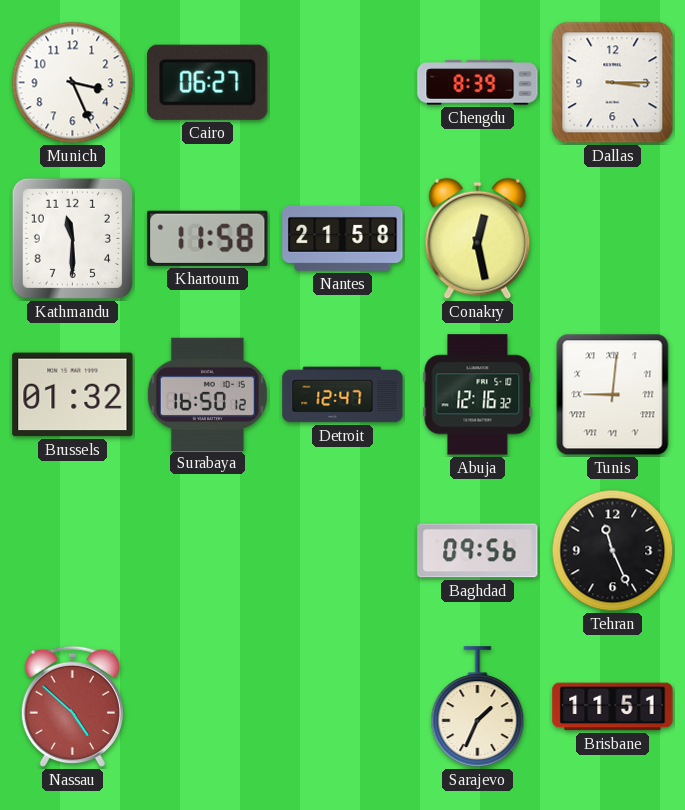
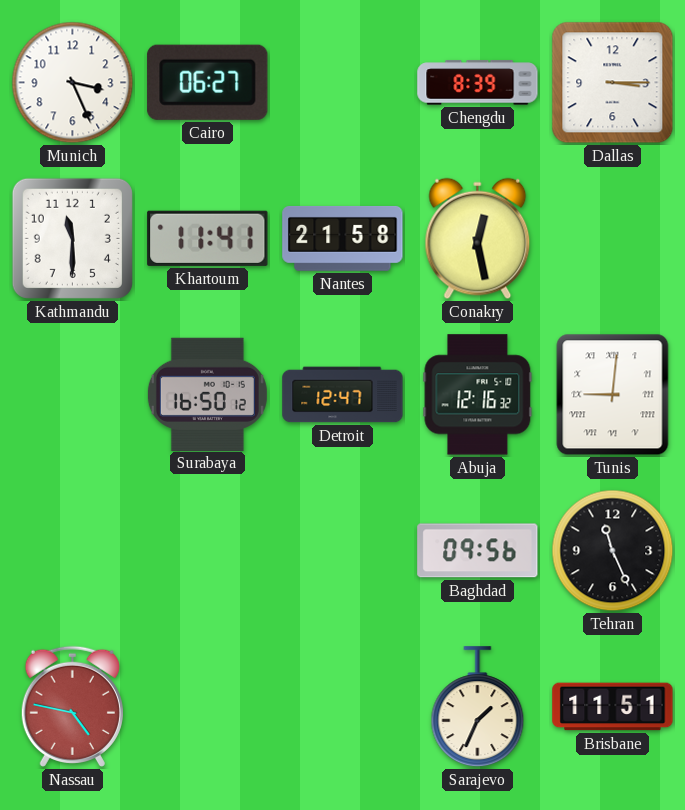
Khartoum: 11:58 -> 11:41 (208, 238)
Brussels: 01:32 -> none (73, 395)
Nassau: 4:52 -> 4:47 (72, 706)
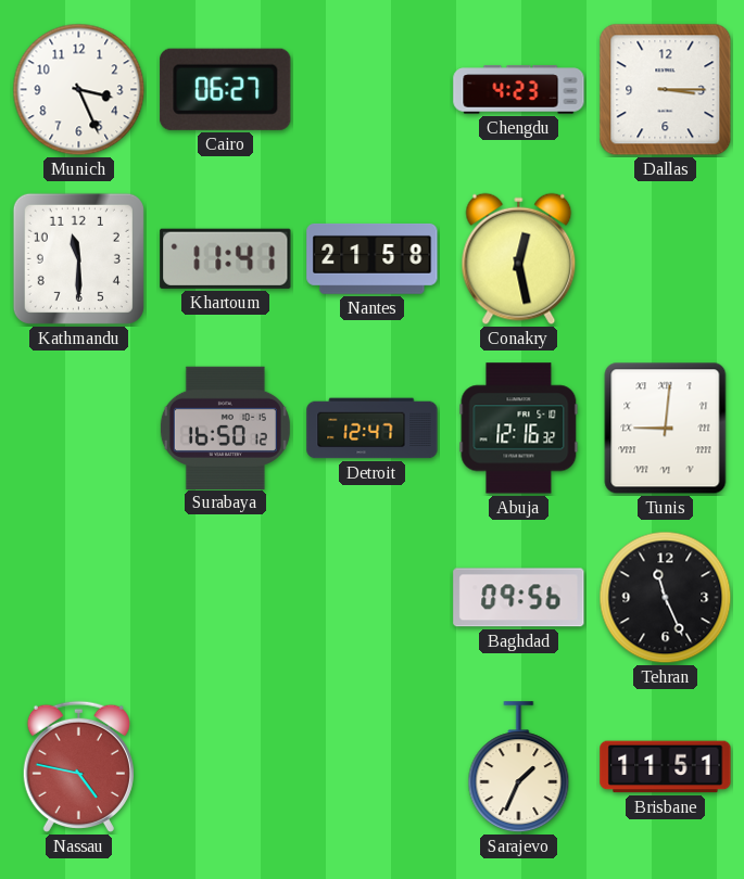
Chengdu: 8:39 -> 4:23 (519, 90)
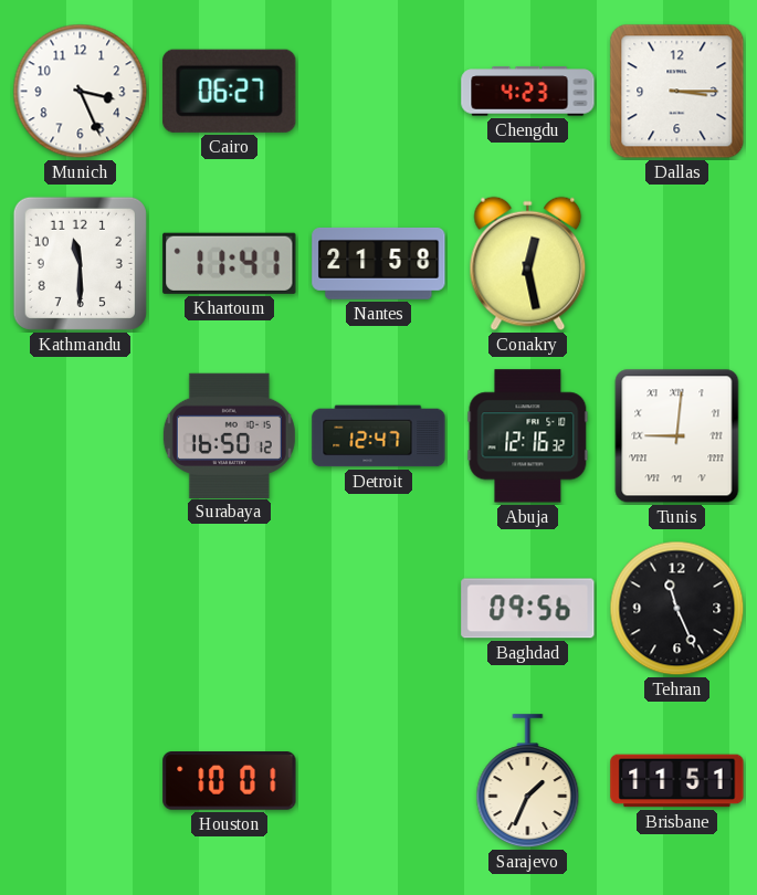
Nassau: 4:47 -> none (78, 766)
Houston: none -> 10:01 (230, 781)
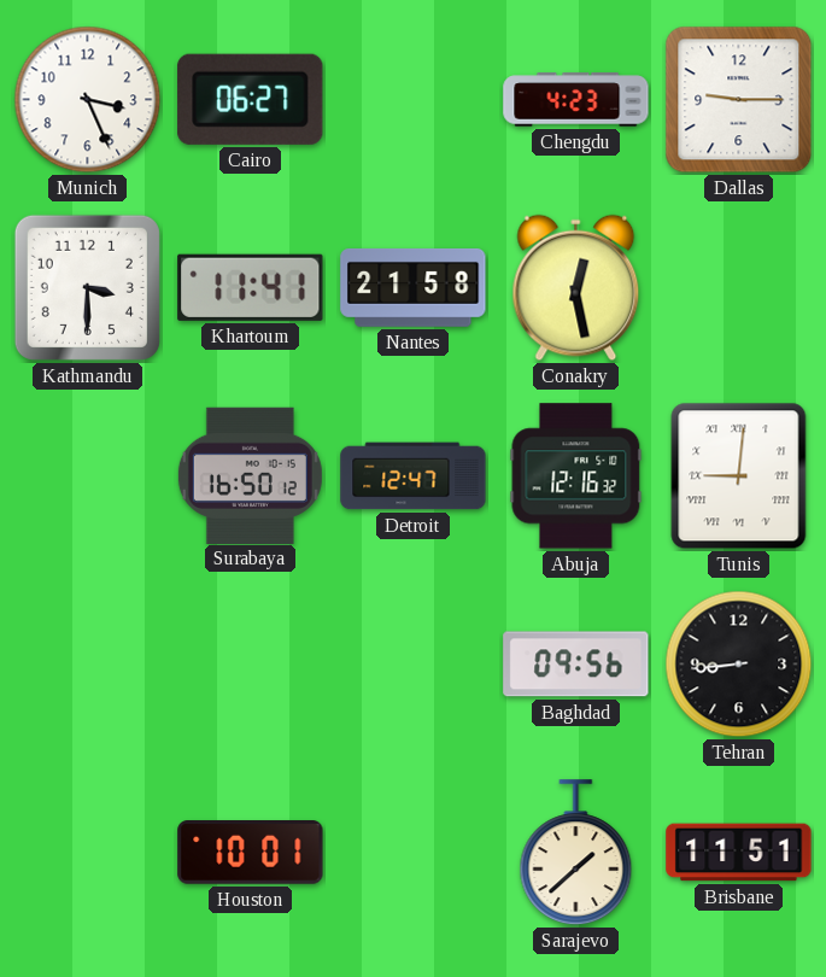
Dallas: 3:15 -> 9:15 (739, 100)
Kathmandu: 11:30 -> 3:30 (87, 287)
Tehran: 11:26 -> 8:44 (739, 665)
Sarajevo: 1:34 -> 1:38 (576, 853)
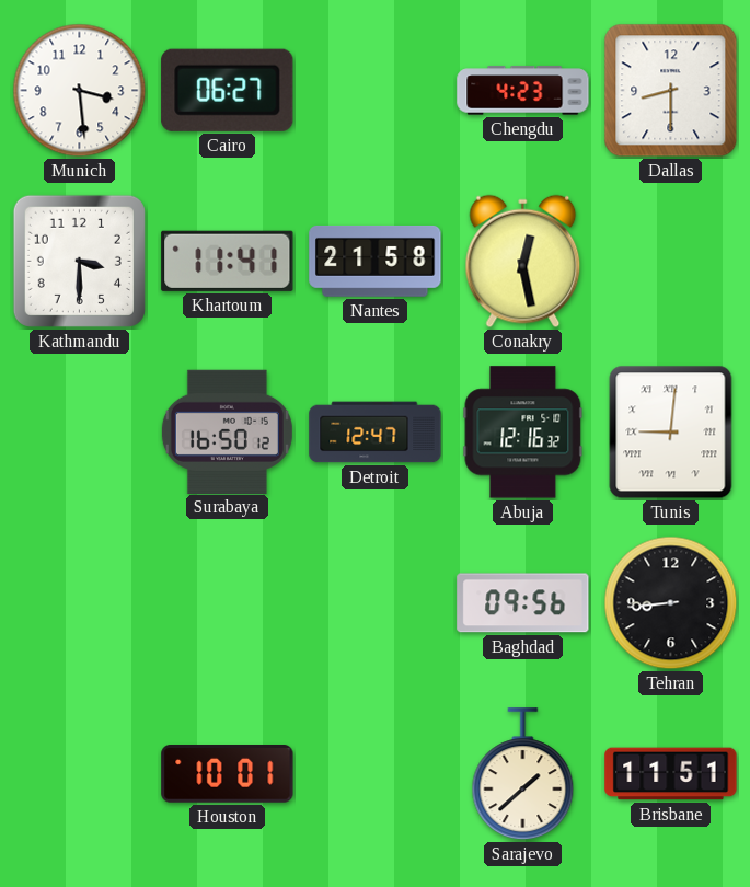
Munich: 3:26 -> 3:29 (80, 91)
Dallas: 9:15 -> 8:30 (671, 91)
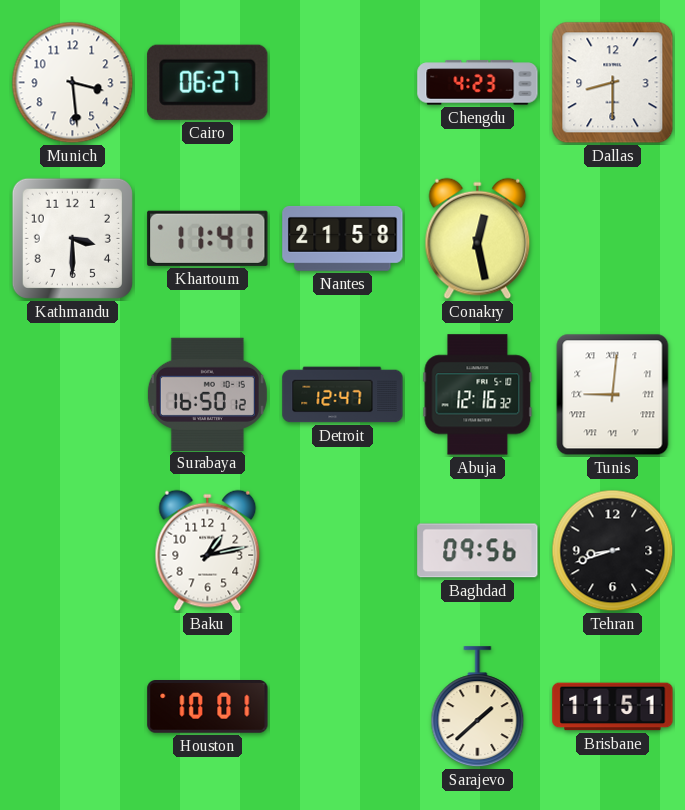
Baku: none -> 1:13 (208, 551)
Tehran: 8:44 -> 8:42 (613, 551)
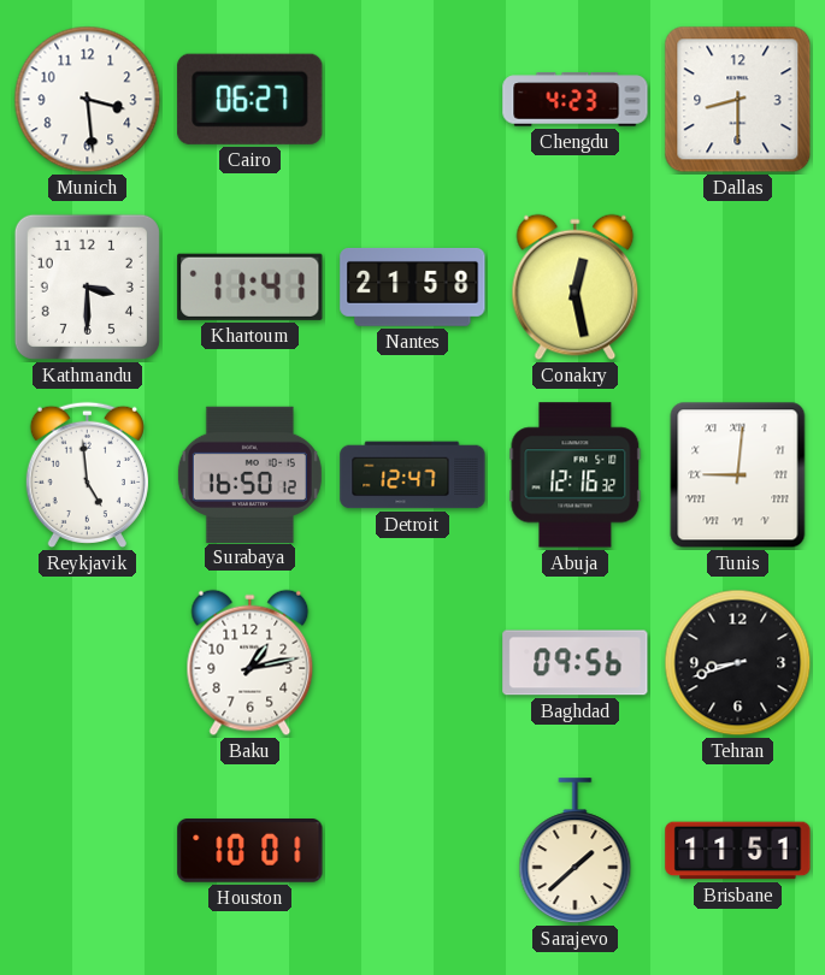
Reykjavik: none -> 4:59 (87, 474)
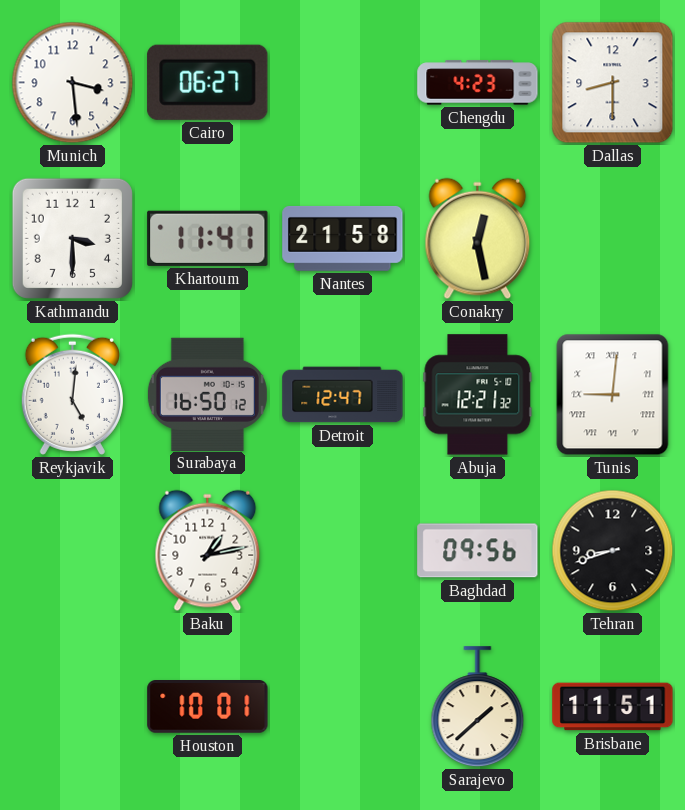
Reykjavik: 4:59 -> 5:01 (72, 394)
Abuja: 12:16 -> 12:21 (478, 395)
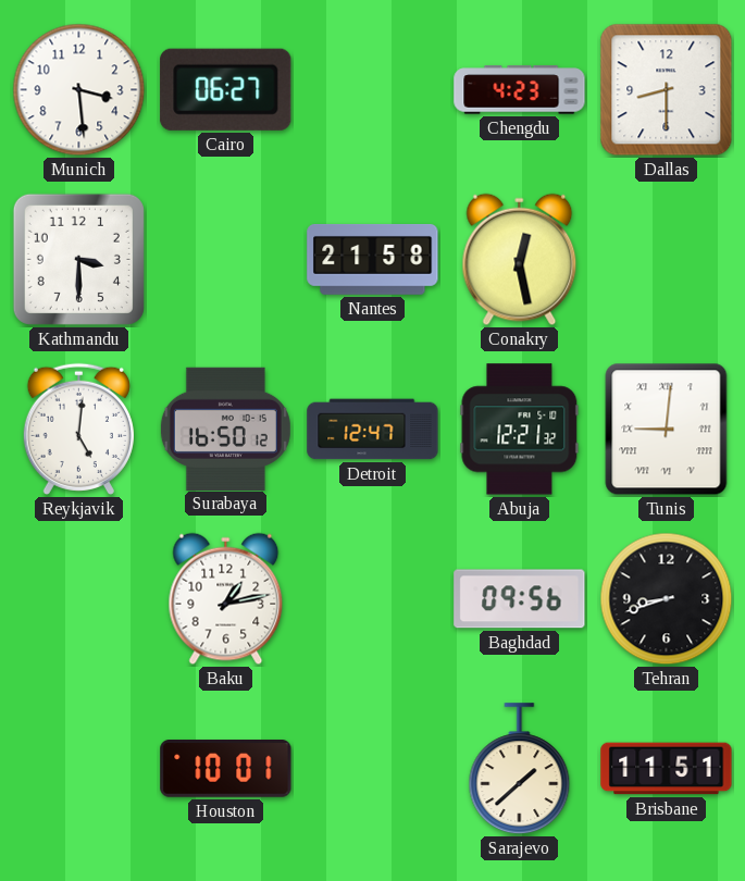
Khartoum: 11:41 -> none (208, 238)
